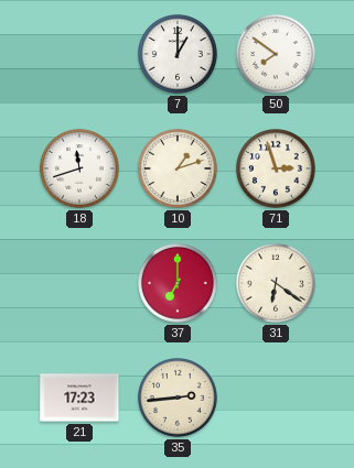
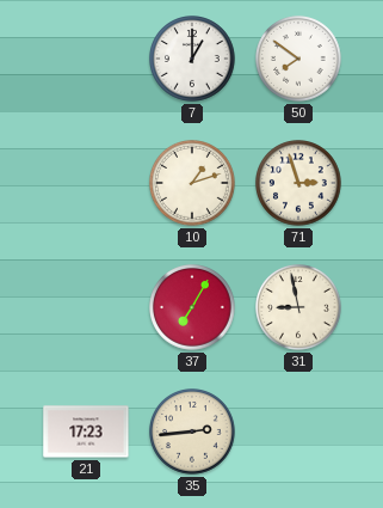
18: 11:42 -> none (81, 170)
37: 7:00 -> 7:05 (193, 308)
31: 6:21 -> 8:58 (299, 308)
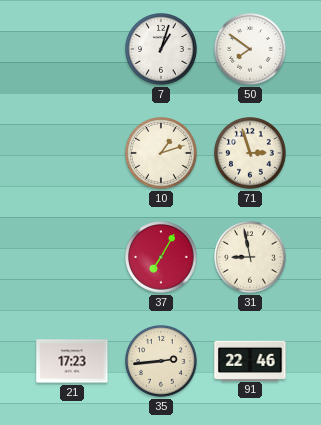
7: 1:00 -> 1:03 (162, 50)
91: none -> 22:46 (250, 360)
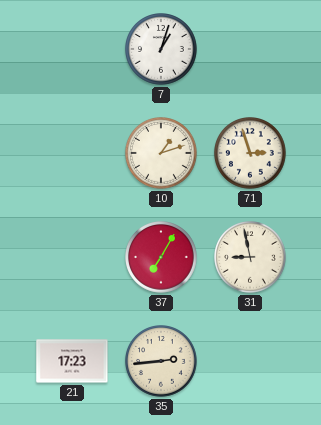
50: 7:51 -> none (251, 50)
91: 22:46 -> none (250, 360)
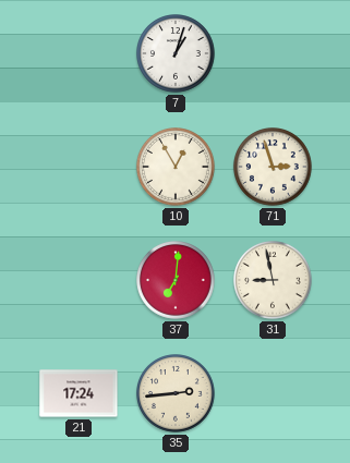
10: 1:12 -> 12:55 (177, 168)
37: 7:05 -> 7:01 (177, 281)
21: 17:23 -> 17:24 (79, 393)
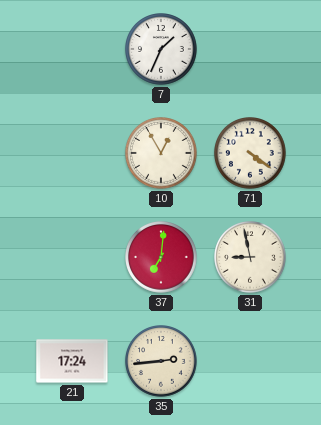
7: 1:03 -> 1:34 (162, 50)
71: 2:57 -> 4:21 (251, 154)
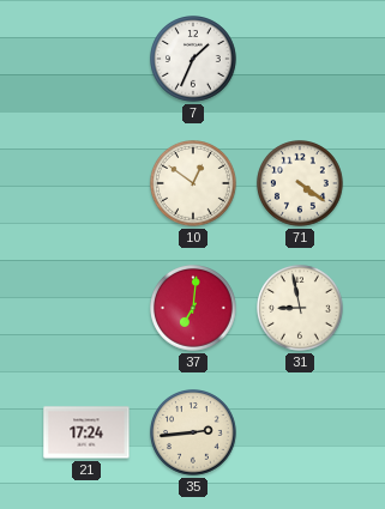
10: 12:55 -> 12:51 (194, 184)
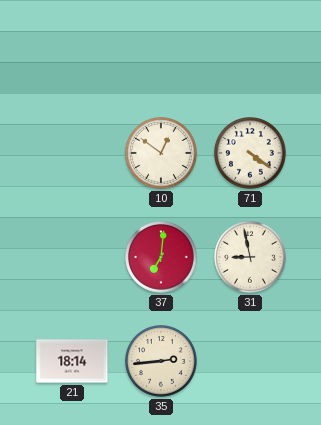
7: 1:34 -> none (194, 60)
21: 17:24 -> 18:14 (72, 361)
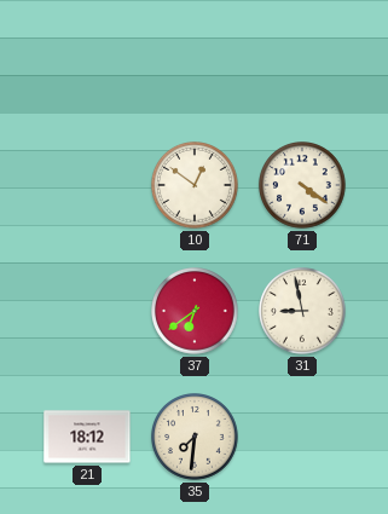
37: 7:01 -> 6:39 (196, 312)
21: 18:14 -> 18:12 (87, 437)
35: 2:44 -> 7:31 (196, 438)
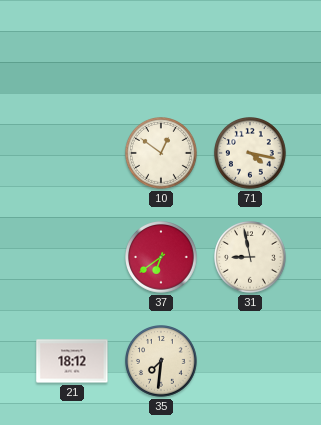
71: 4:21 -> 4:17 (251, 154)
